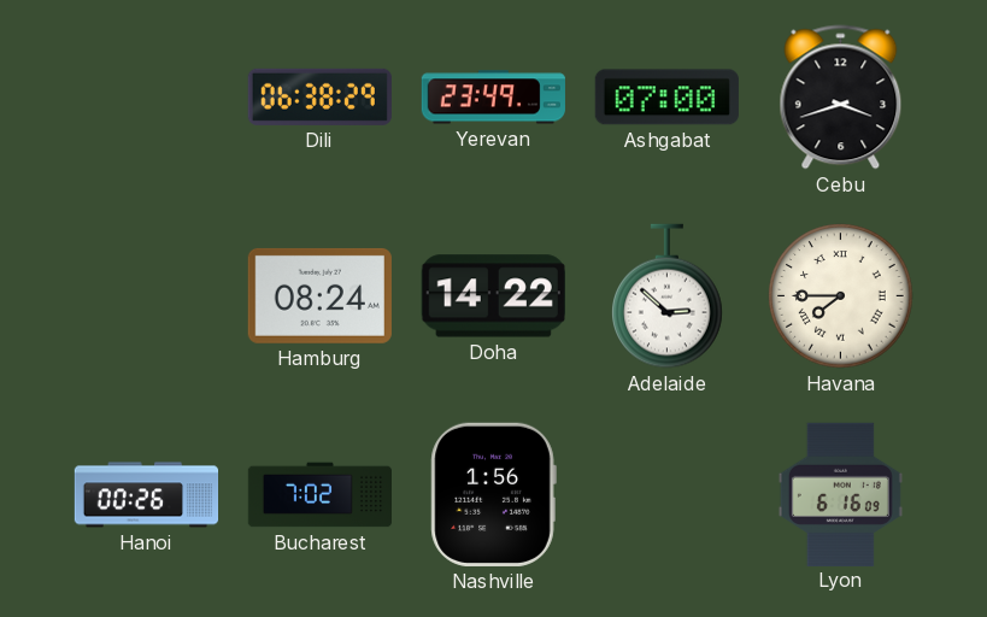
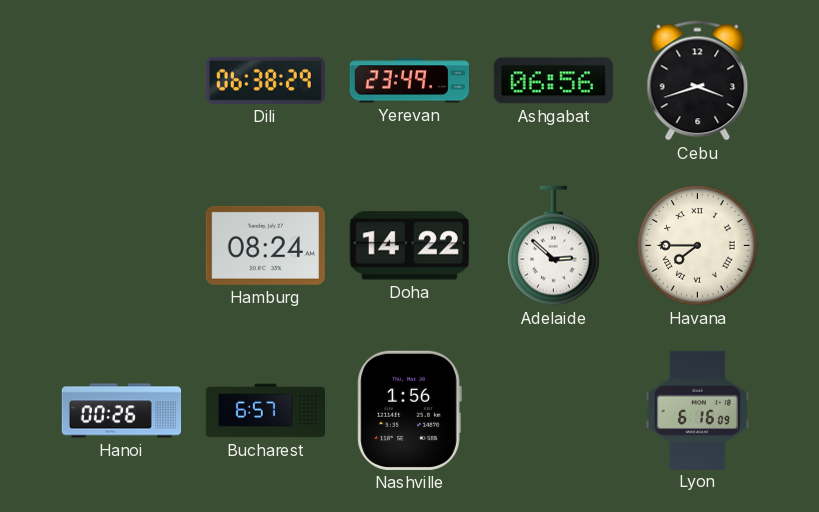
Ashgabat: 07:00 -> 06:56 (553, 81)
Bucharest: 7:02 -> 6:57 (265, 411)
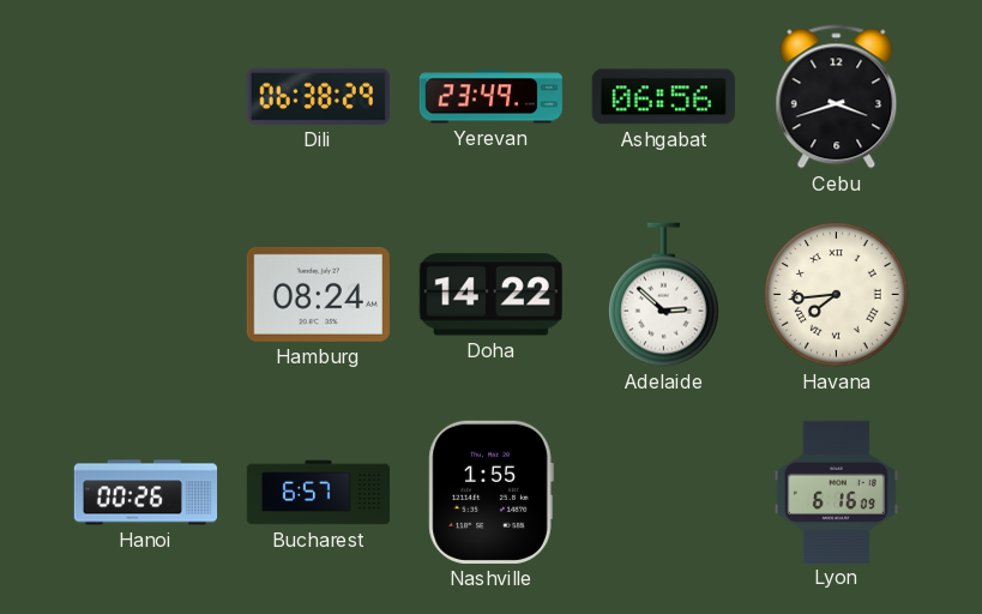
Havana: 7:45 -> 7:44 (837, 295)
Nashville: 1:56 -> 1:55 (490, 492)
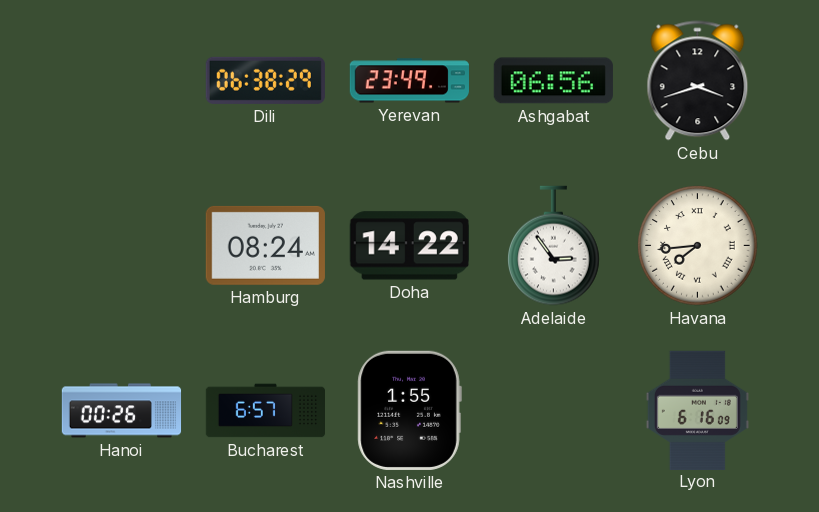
Adelaide: 2:52 -> 2:54 (554, 246)
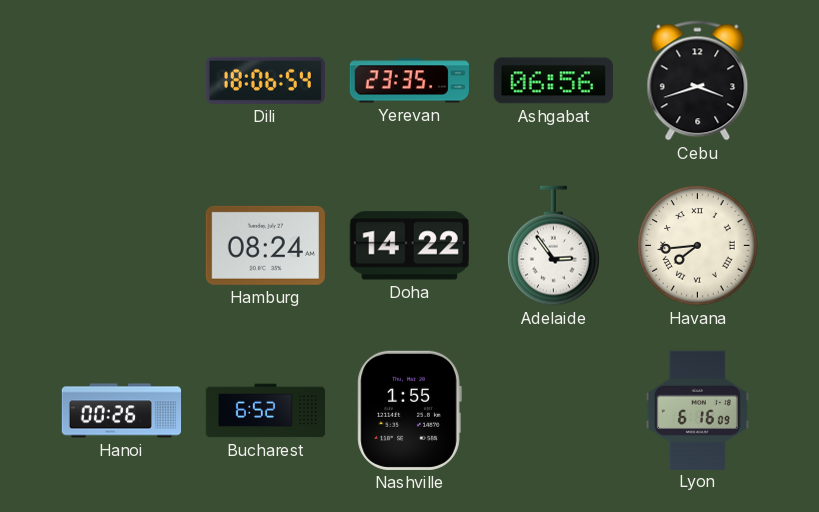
Dili: 06:38 -> 18:06 (265, 80)
Yerevan: 23:49 -> 23:35 (409, 81)
Bucharest: 6:57 -> 6:52 (265, 411)
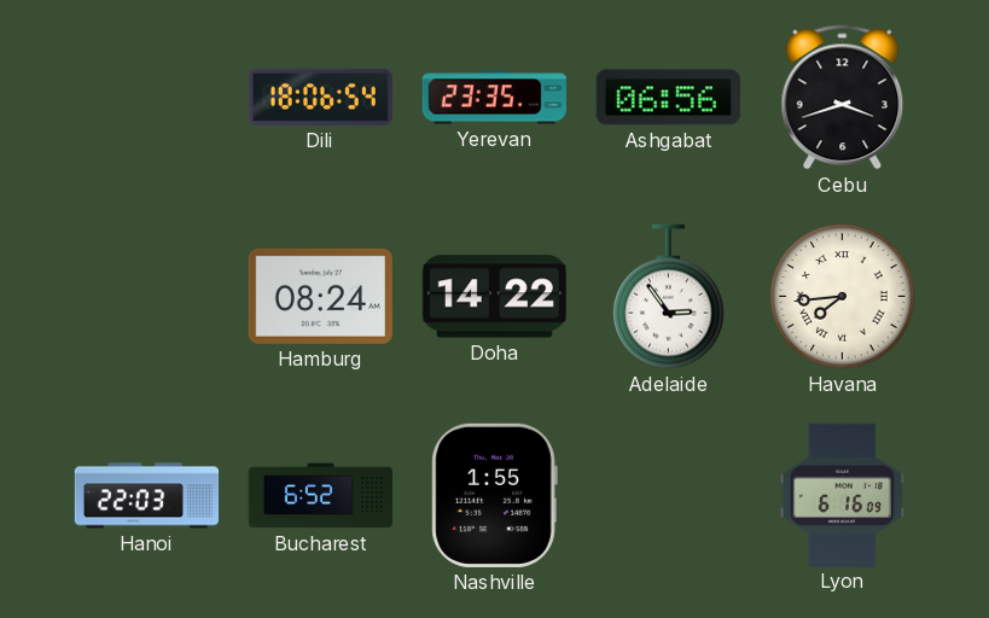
Hanoi: 00:26 -> 22:03 (147, 496)
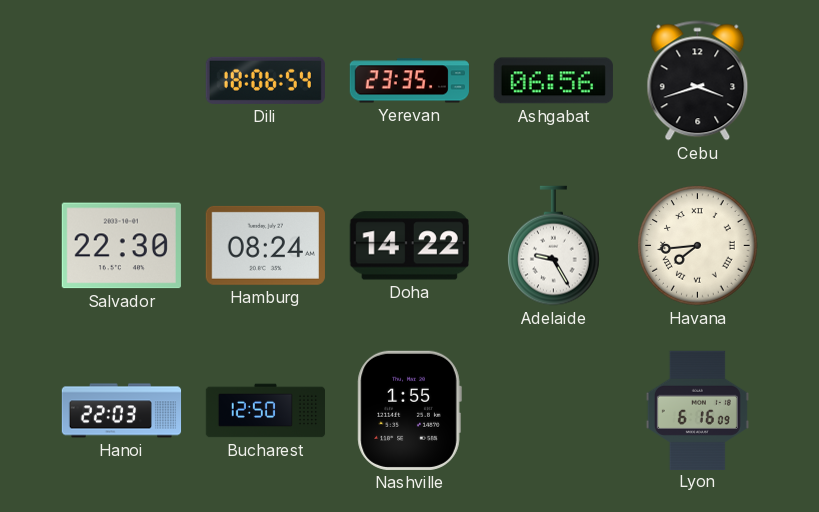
Salvador: none -> 22:30 (121, 246)
Adelaide: 2:54 -> 9:25 (554, 246)
Bucharest: 6:52 -> 12:50 (265, 411)
